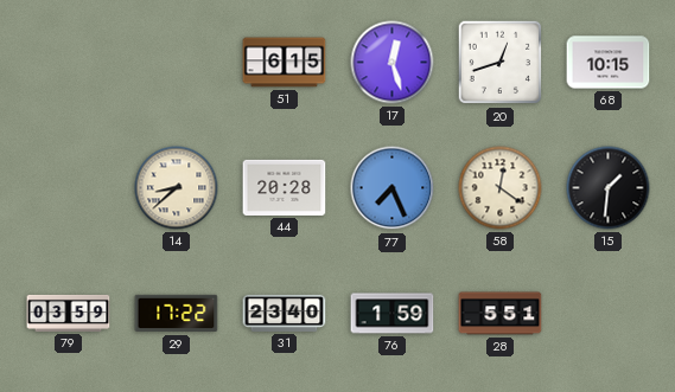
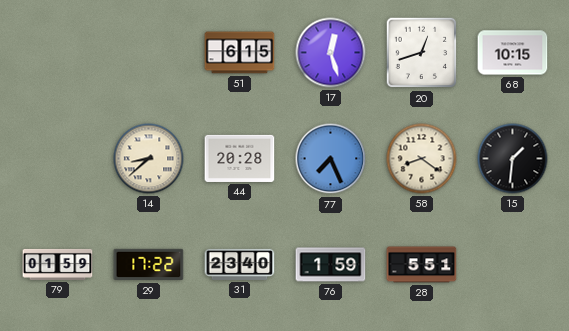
58: 12:21 -> 8:21 (422, 159)
79: 03:59 -> 01:59 (58, 264)
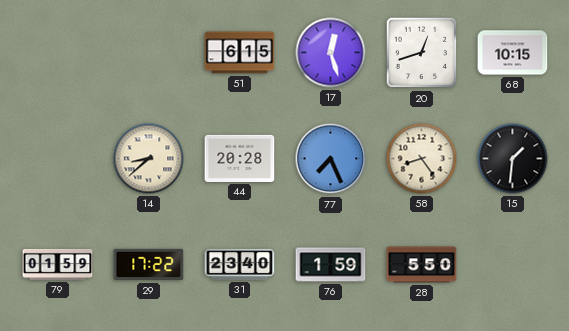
58: 8:21 -> 8:24 (422, 159)
28: 5:51 -> 5:50 (422, 265)
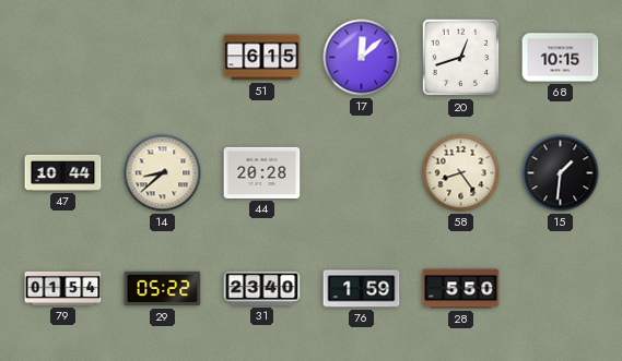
17: 12:27 -> 12:08 (362, 58)
47: none -> 10:44 (63, 172)
77: 7:26 -> none (331, 159)
79: 01:59 -> 01:54 (63, 288)
29: 17:22 -> 05:22 (163, 289)
